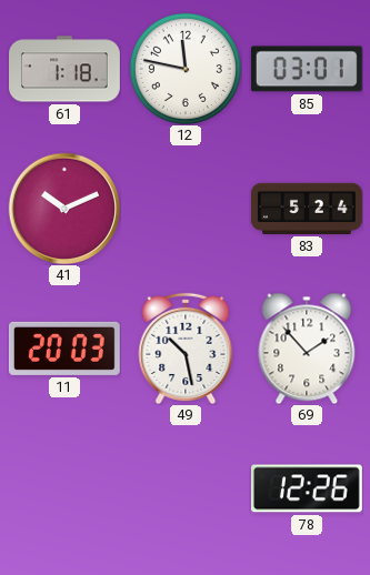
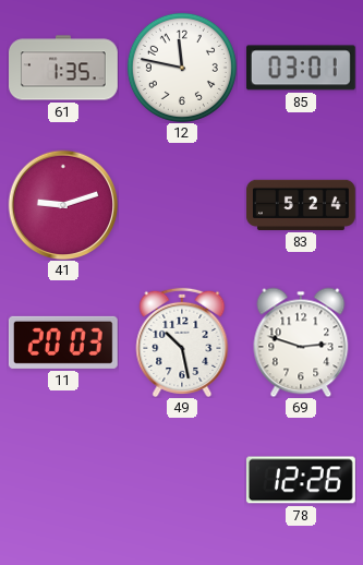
61: 1:18 -> 1:35 (64, 68)
41: 10:11 -> 9:12 (63, 205)
69: 1:53 -> 2:48 (301, 342)
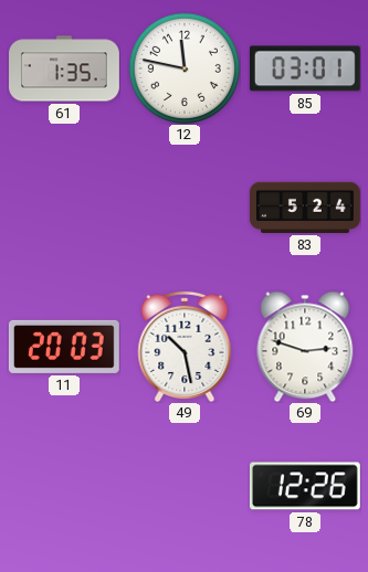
41: 9:12 -> none (63, 205)
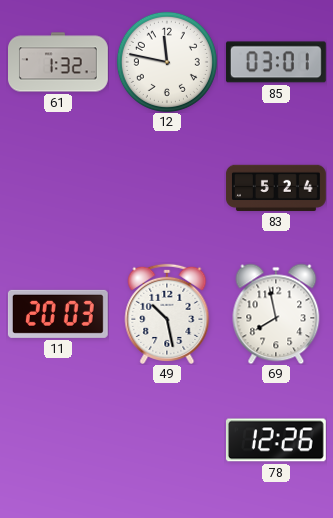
61: 1:35 -> 1:32 (59, 62)
69: 2:48 -> 7:58 (276, 314)
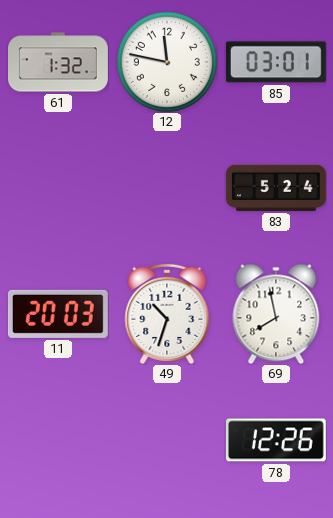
49: 10:28 -> 10:33 (167, 314)
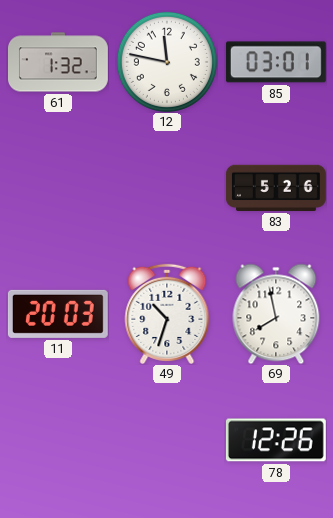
83: 5:24 -> 5:26 (276, 188)
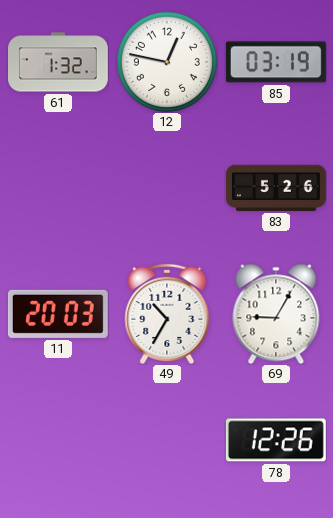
12: 11:47 -> 12:47 (167, 62)
85: 03:01 -> 03:19 (276, 62)
49: 10:33 -> 10:35 (167, 314)
69: 7:58 -> 9:05 (276, 314)
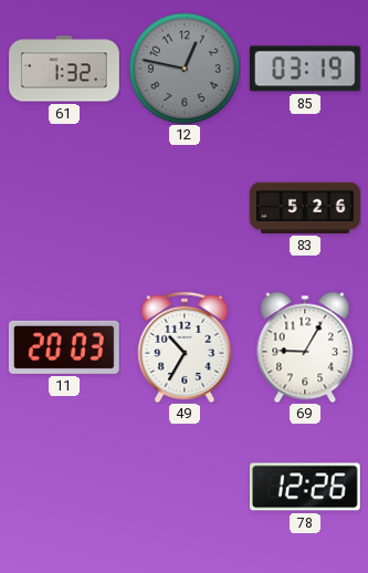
12 dial: white -> grey (185, 69)
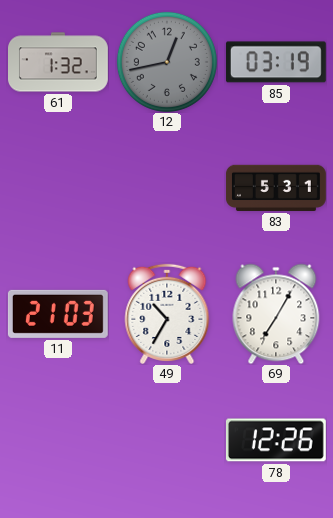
12: 12:47 -> 12:43 (167, 62)
83: 5:26 -> 5:31 (276, 188)
11: 20:03 -> 21:03 (58, 314)
69: 9:05 -> 7:05 (276, 314)
